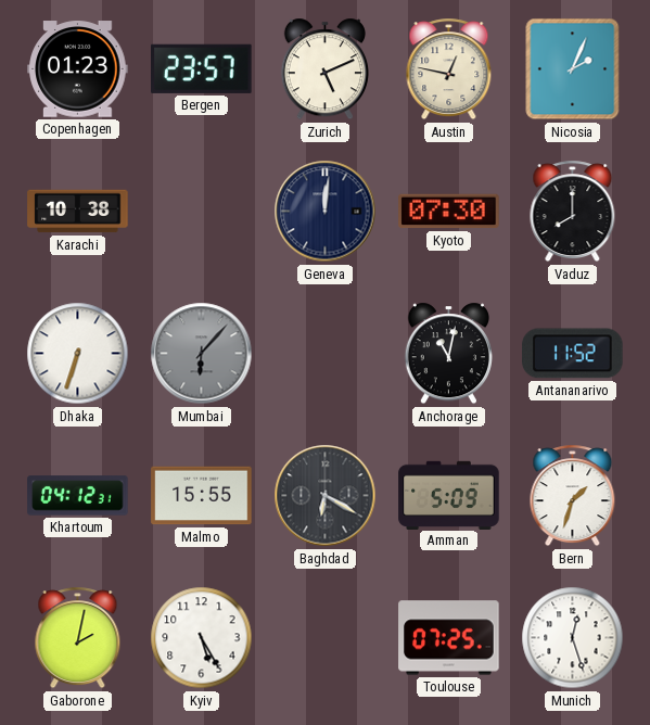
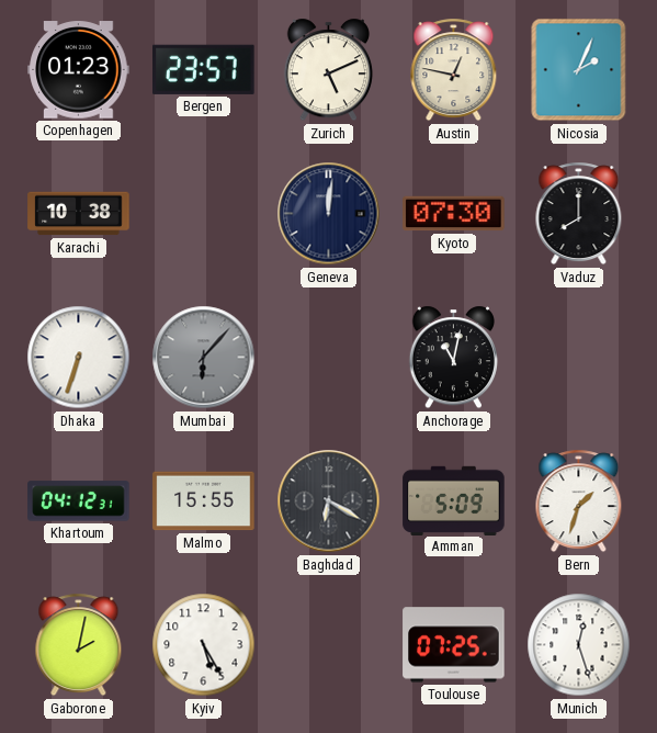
Antananarivo: 11:52 -> none (573, 354)
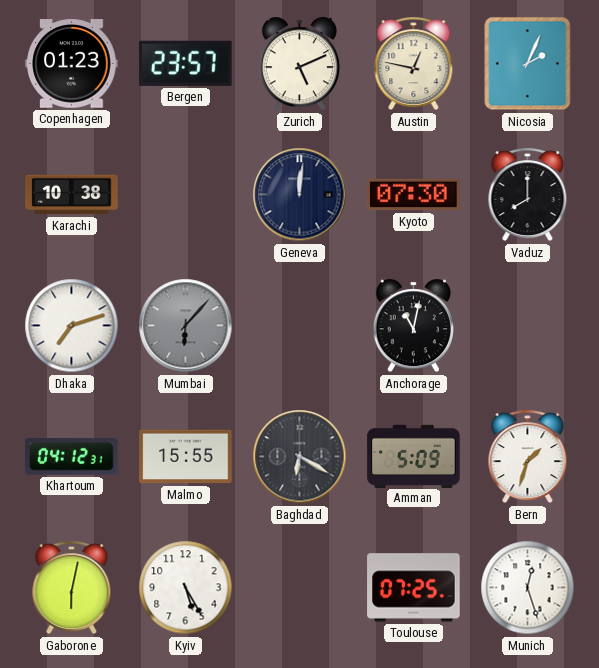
Dhaka: 6:33 -> 7:12 (72, 326)
Gaborone: 2:02 -> 6:02 (72, 588)
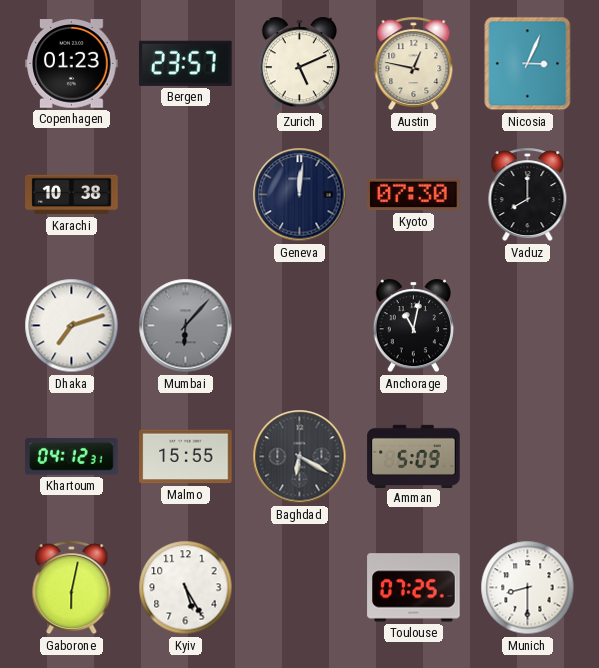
Nicosia: 2:04 -> 3:04 (528, 64)
Bern: 1:33 -> none (528, 457)
Munich: 12:27 -> 8:30 (528, 588)
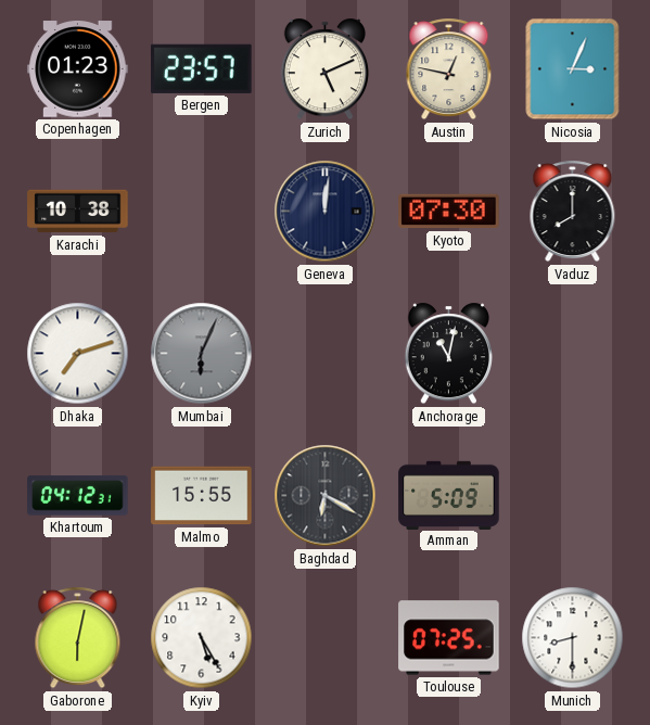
Mumbai: 6:07 -> 6:04 (202, 354)
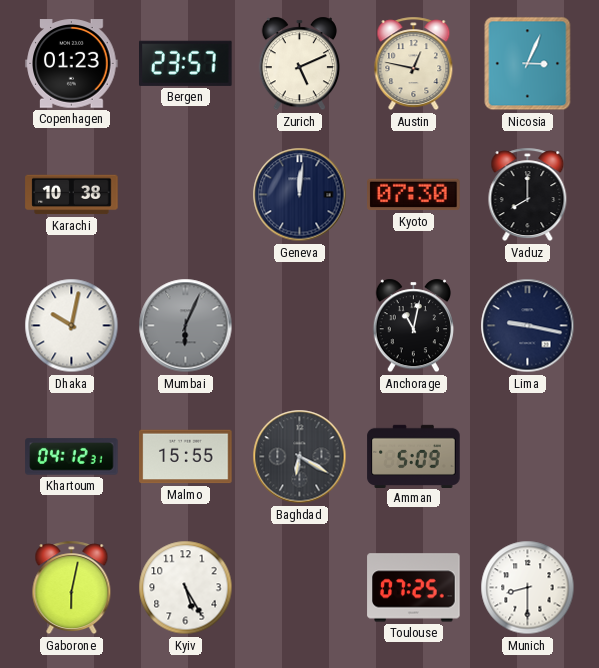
Dhaka: 7:12 -> 10:02 (72, 326)
Lima: none -> 9:17 (528, 326)
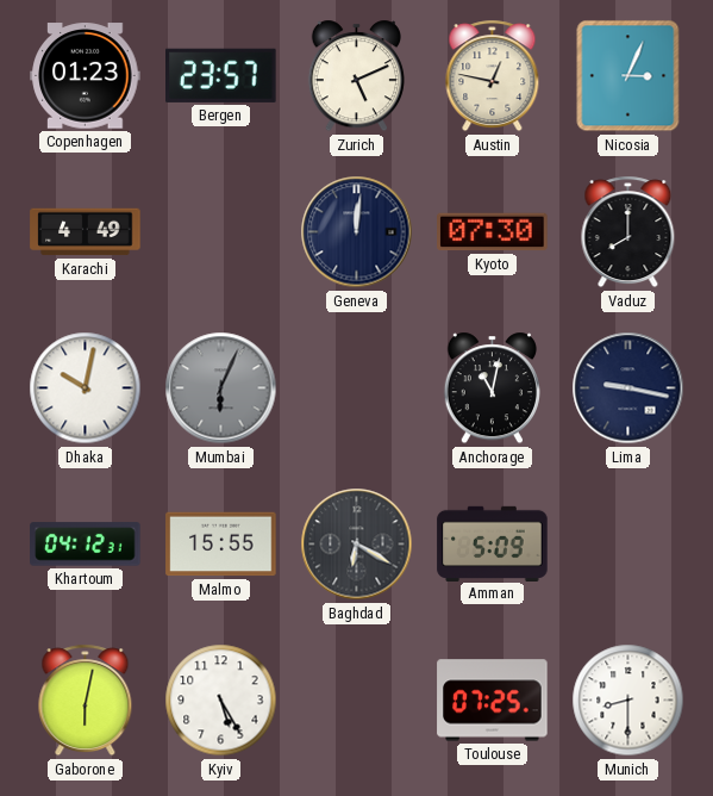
Karachi: 10:38 -> 4:49 (86, 232)
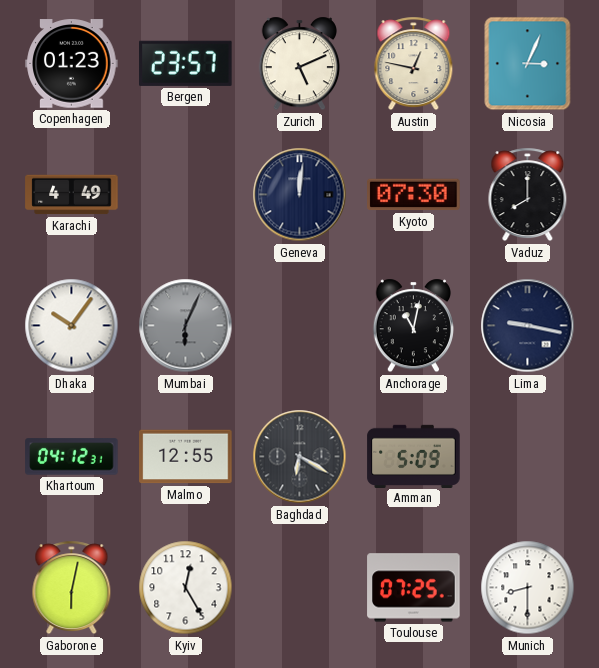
Dhaka: 10:02 -> 10:06 (72, 326)
Malmo: 15:55 -> 12:55 (186, 457)
Kyiv: 5:25 -> 12:25 (186, 588)
